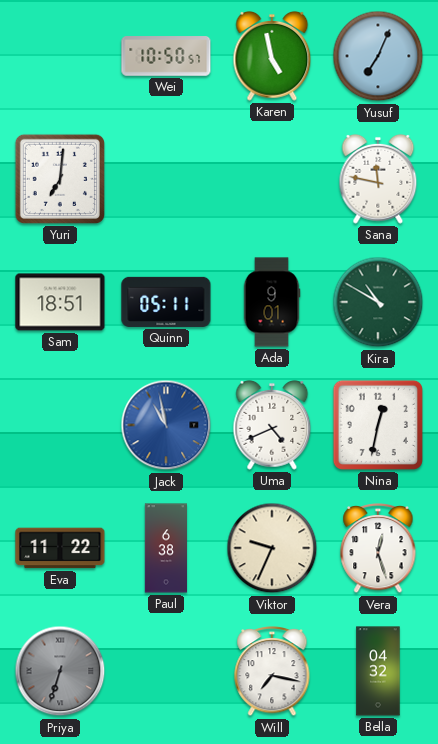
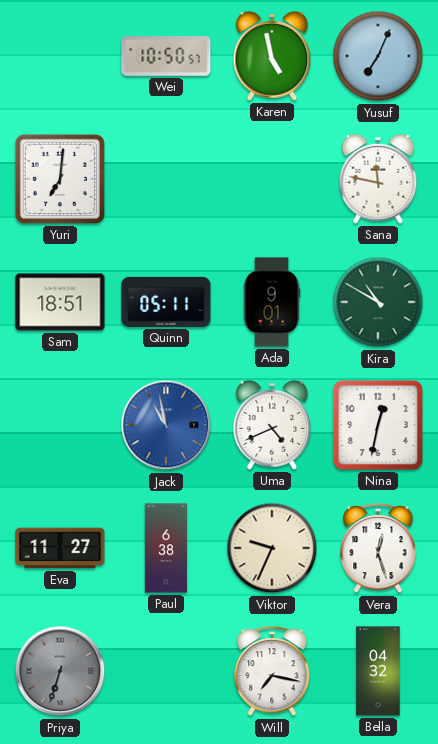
Eva: 11:22 -> 11:27 (60, 548)
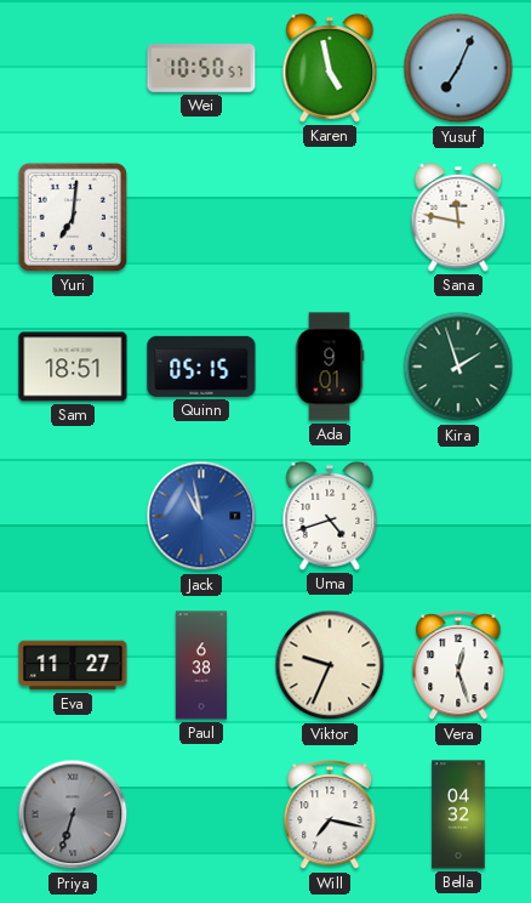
Quinn: 05:11 -> 05:15 (201, 367)
Kira: 10:50 -> 1:57 (458, 367)
Uma: 4:41 -> 4:42 (330, 516)
Nina: 12:32 -> none (378, 425)
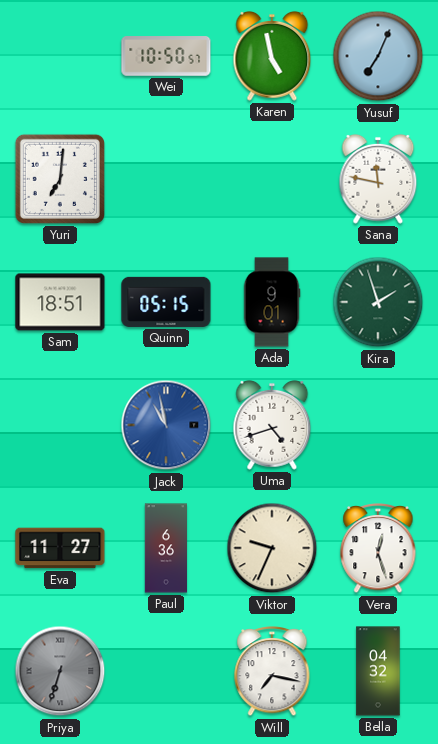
Paul: 6:38 -> 6:36 (166, 548)
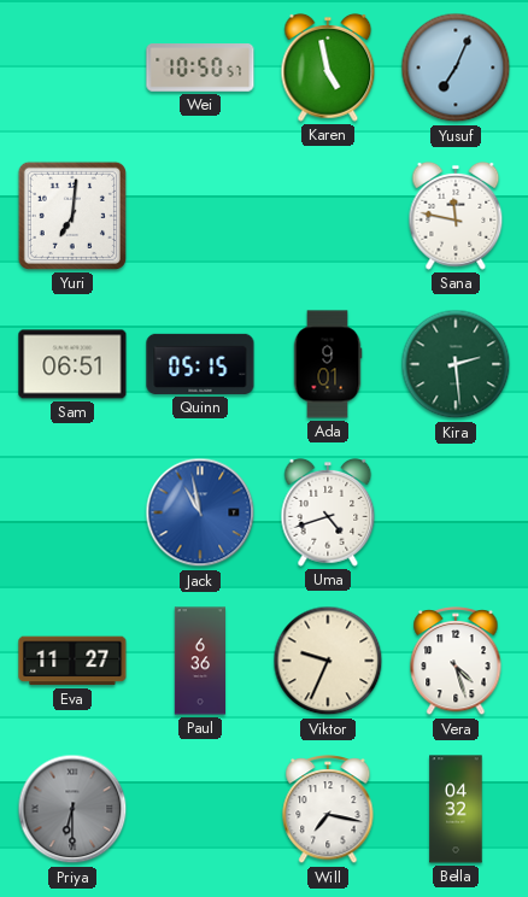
Sam: 18:51 -> 06:51 (72, 364)
Kira: 1:57 -> 2:29 (456, 364)
Vera: 12:27 -> 4:27 (456, 661)
Priya: 6:33 -> 6:30 (72, 809)
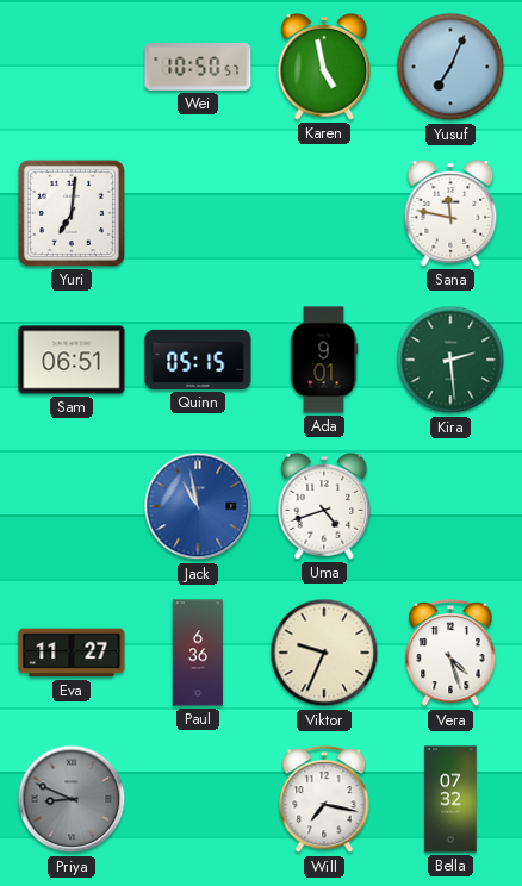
Priya: 6:30 -> 8:49 (72, 799)
Bella: 04:32 -> 07:32 (450, 799)
